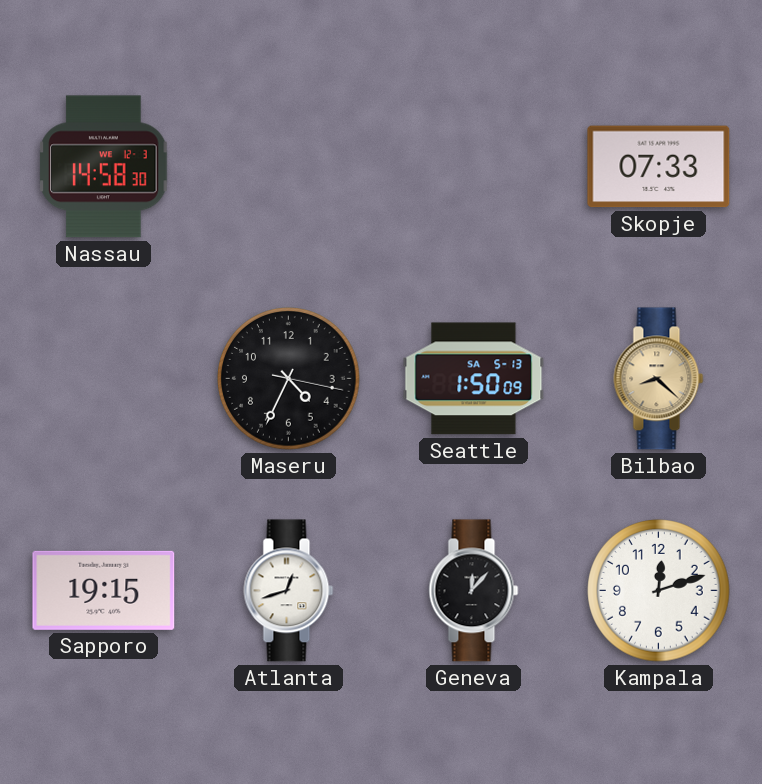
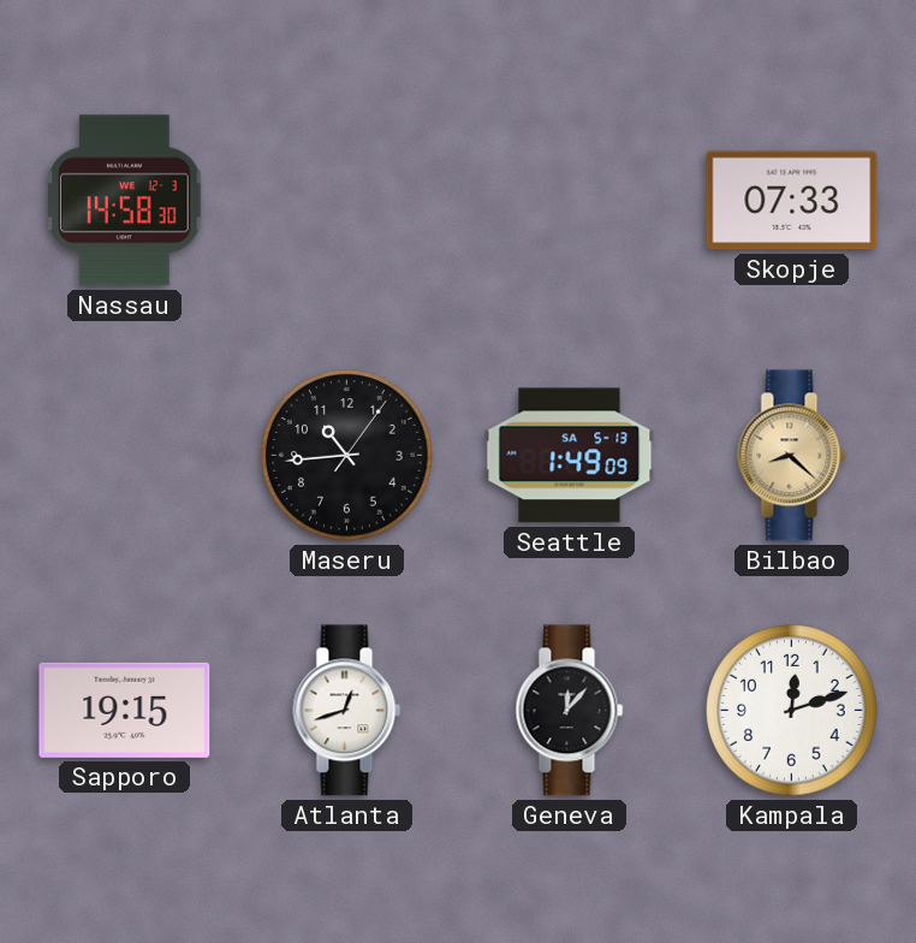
Maseru: 4:34 -> 10:44 (347, 456)
Seattle: 1:50 -> 1:49 (570, 456)
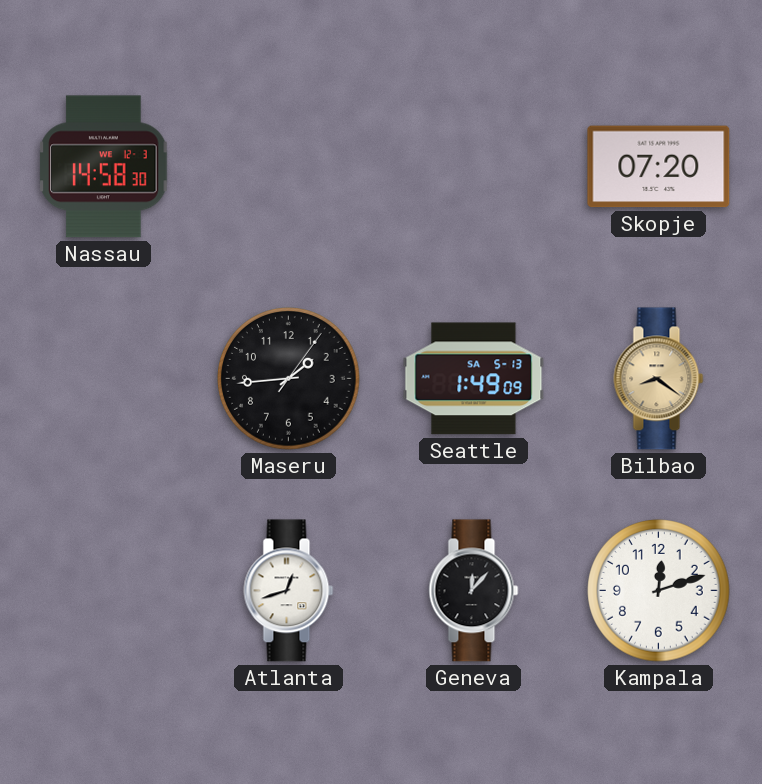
Skopje: 07:33 -> 07:20 (659, 167)
Maseru: 10:44 -> 1:44 (289, 379)
Bilbao: 8:22 -> 8:21 (659, 379)
Sapporo: 19:15 -> none (125, 710)
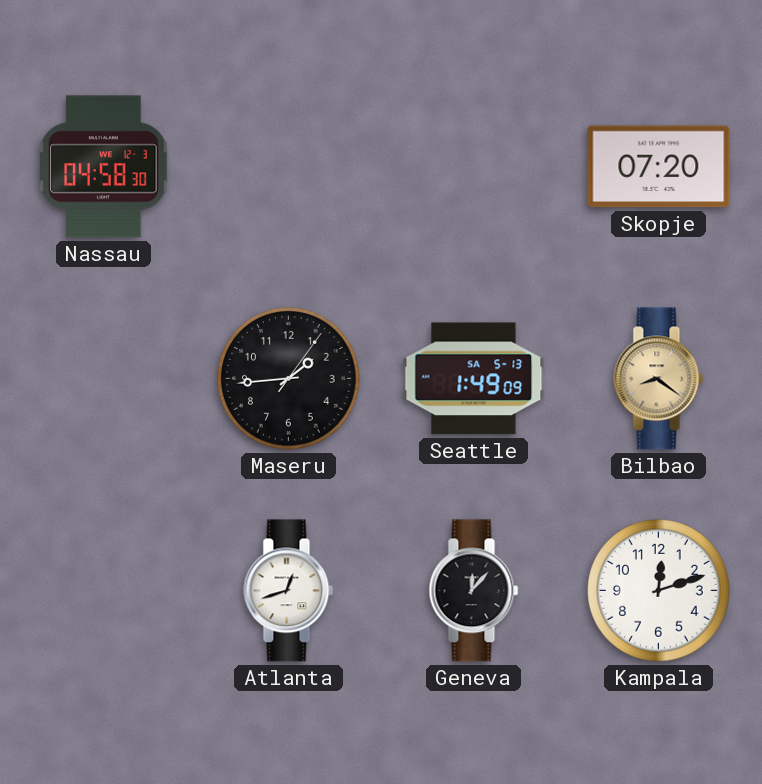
Nassau: 14:58 -> 04:58 (104, 167)
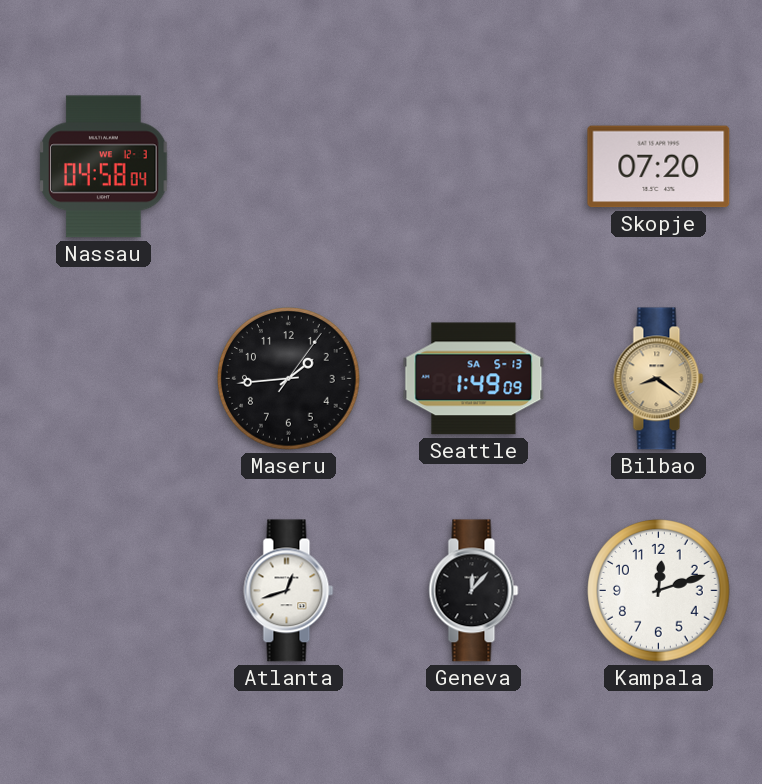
Nassau: 04:58:30 -> 04:58:04 (104, 167)
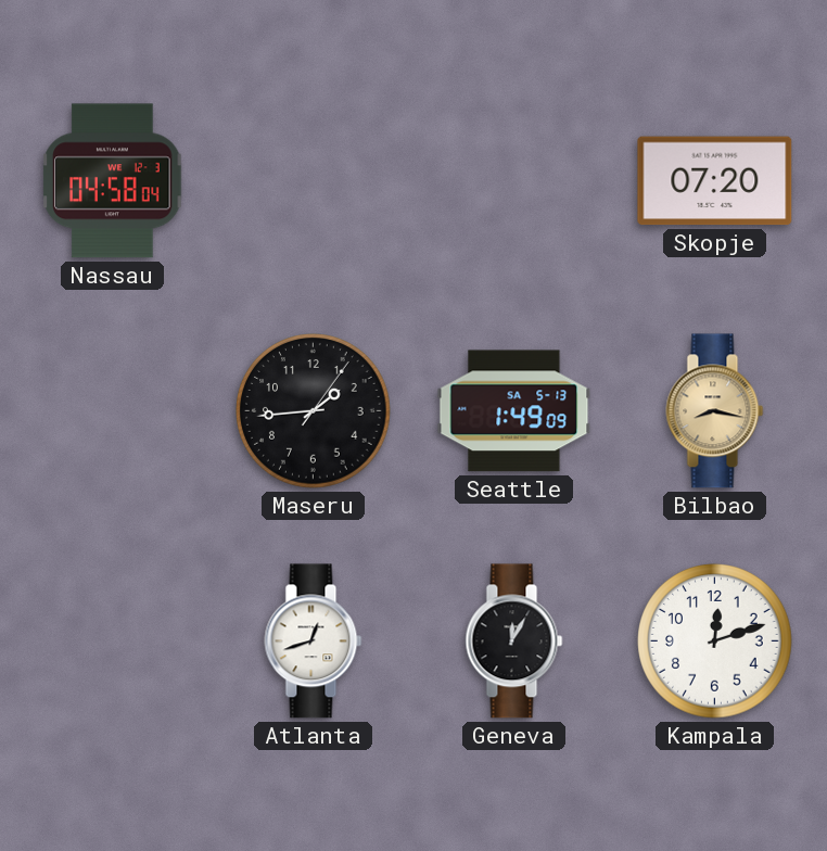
Bilbao: 8:21 -> 8:17 (715, 411)
Geneva: 12:07 -> 12:05 (514, 642)
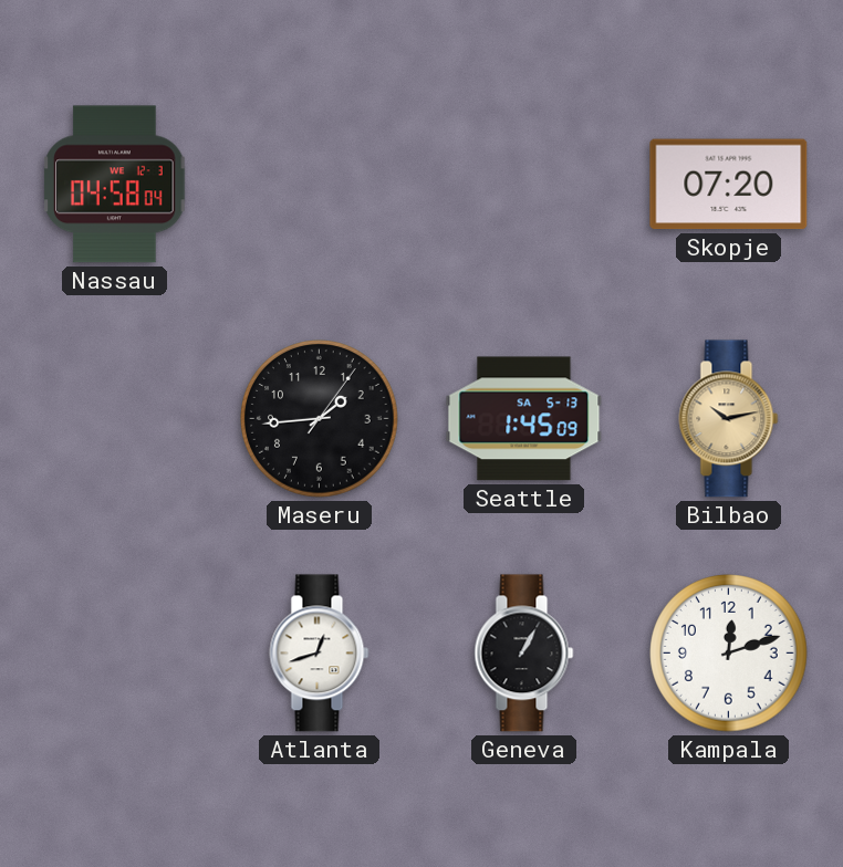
Seattle: 1:49 -> 1:45 (524, 419)
Bilbao: 8:17 -> 10:13 (729, 419)
Geneva: 12:05 -> 1:05 (524, 654)
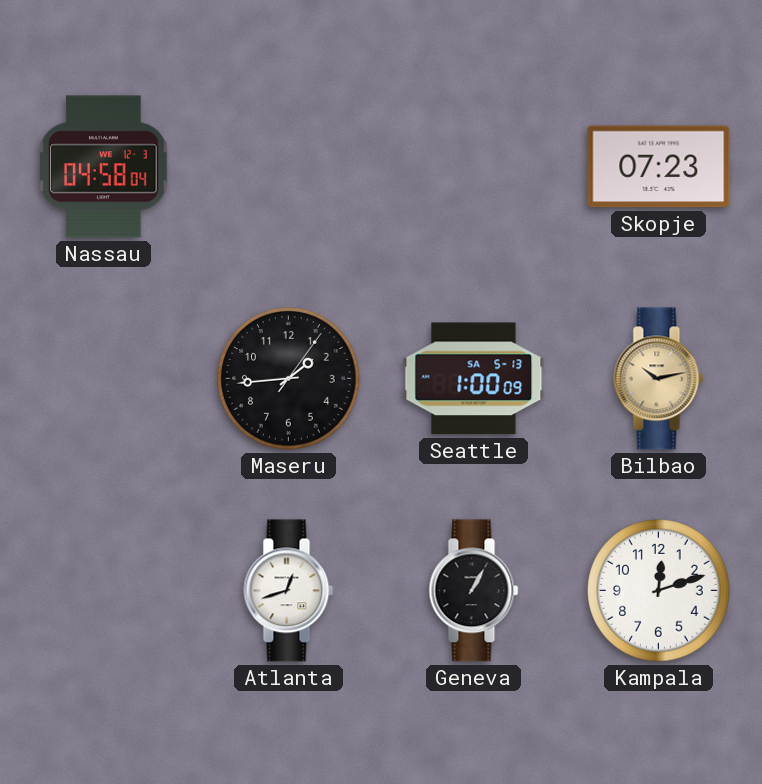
Skopje: 07:20 -> 07:23 (659, 167)
Seattle: 1:45 -> 1:00 (474, 379)
